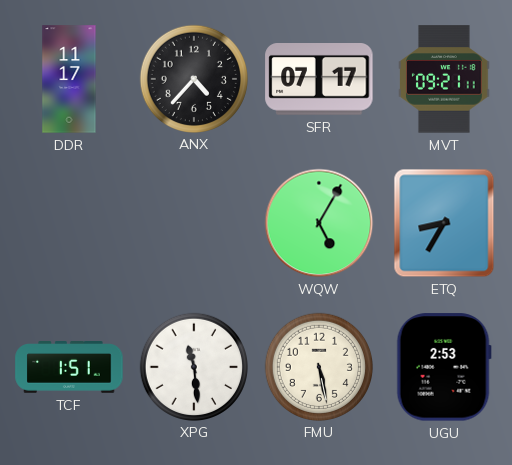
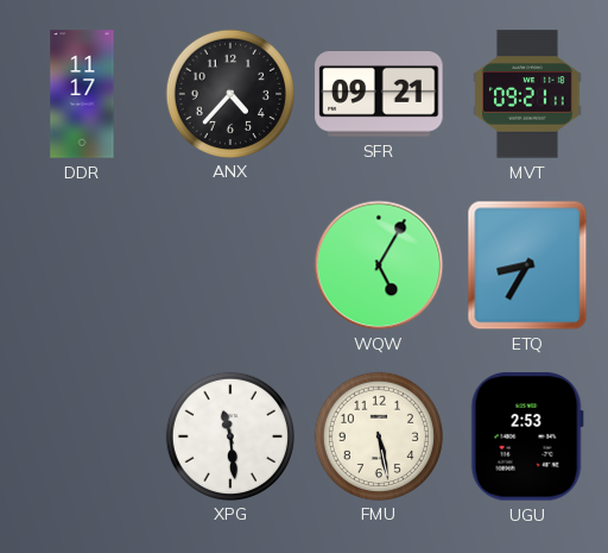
SFR: 07:17 -> 09:21 (379, 95)
TCF: 1:51 -> none (69, 367)
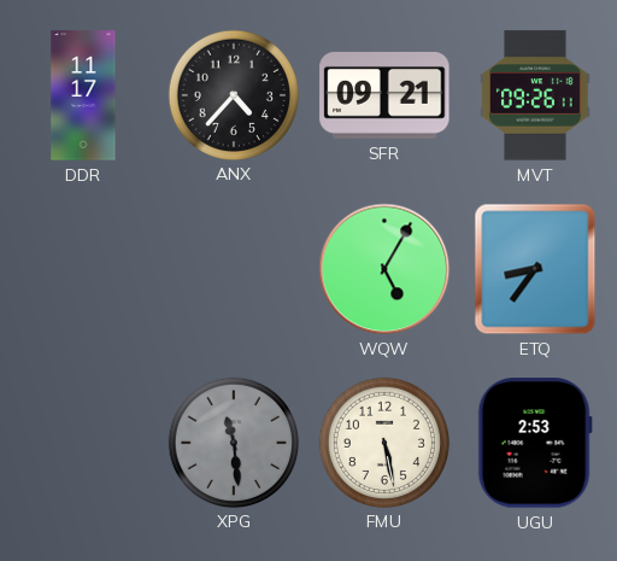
MVT: 09:21 -> 09:26 (535, 95)
ETQ: 8:35 -> 8:36 (535, 269)
XPG dial: white -> grey (233, 442)
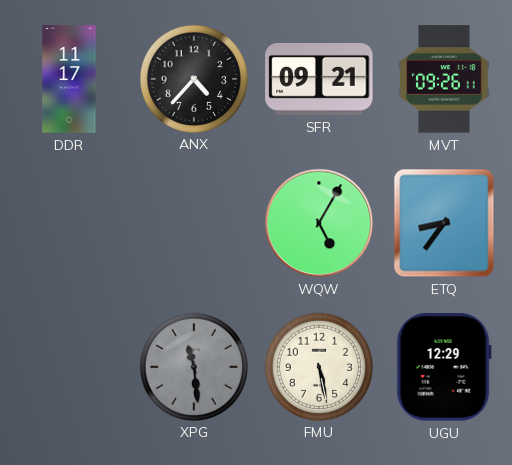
UGU: 2:53 -> 12:29 (444, 367)
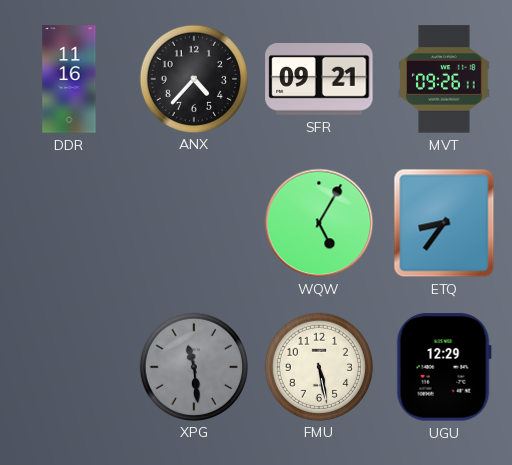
DDR: 11:17 -> 11:16 (69, 79)
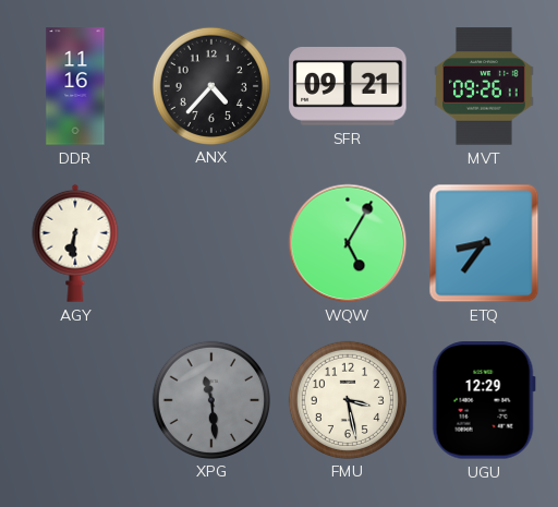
AGY: none -> 6:31 (75, 243)
FMU: 5:28 -> 3:28 (347, 399)
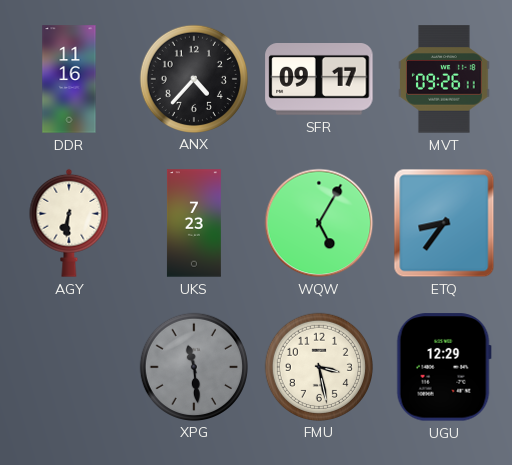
SFR: 09:21 -> 09:17 (319, 80)
UKS: none -> 7:23 (194, 223)
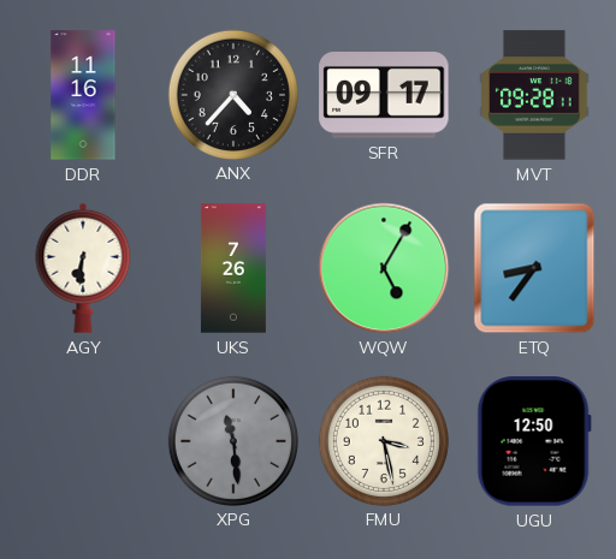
MVT: 09:26 -> 09:28 (534, 95)
UKS: 7:23 -> 7:26 (233, 268)
UGU: 12:29 -> 12:50 (534, 441)
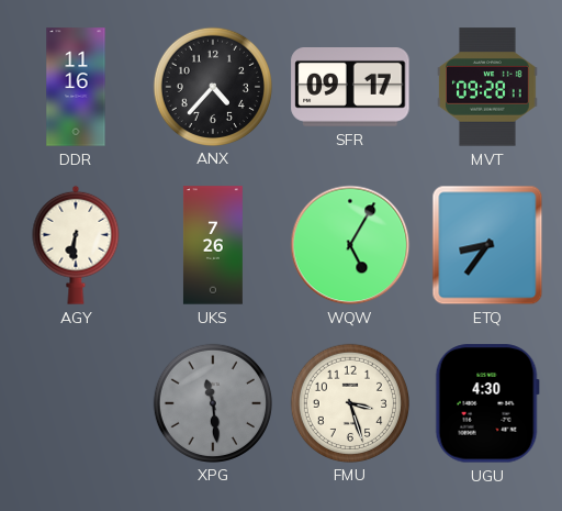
FMU: 3:28 -> 3:27 (349, 402)
UGU: 12:50 -> 4:30 (487, 403)
